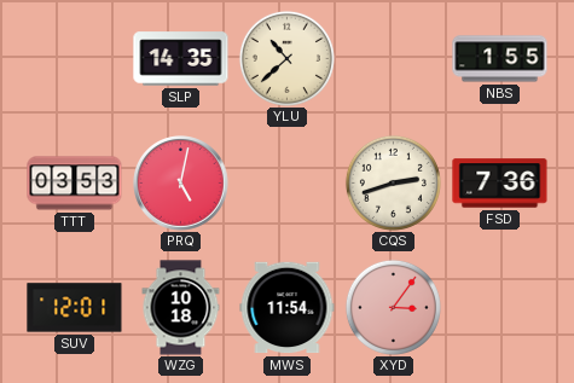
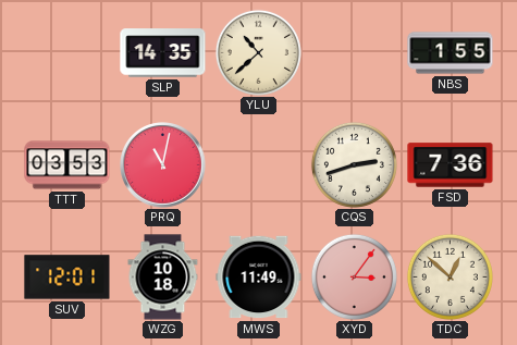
PRQ: 5:02 -> 11:02 (163, 165)
MWS: 11:54 -> 11:49 (259, 278)
TDC: none -> 12:52 (450, 276)
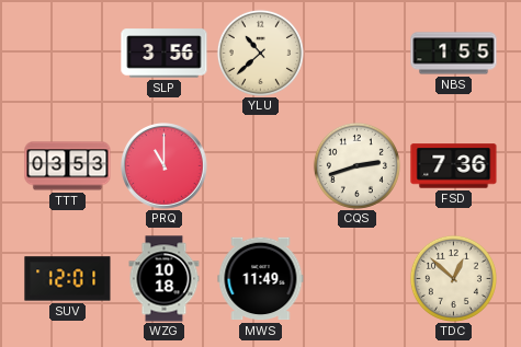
SLP: 14:35 -> 3:56 (165, 54)
PRQ: 11:02 -> 11:00 (165, 166)
XYD: 3:06 -> none (354, 276)
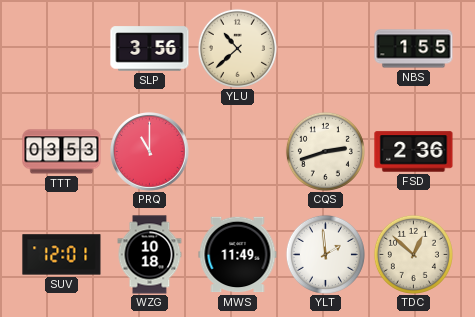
FSD: 7:36 -> 2:36 (414, 152)
YLT: none -> 1:59 (325, 254)
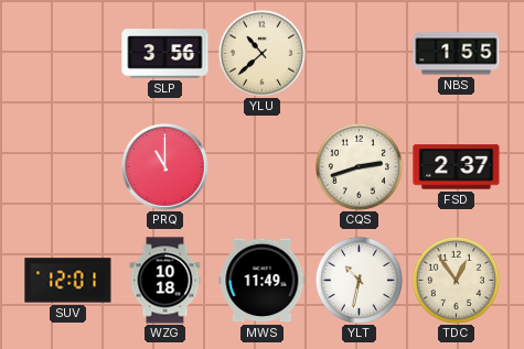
TTT: 03:53 -> none (62, 152)
FSD: 2:36 -> 2:37 (457, 167)
YLT: 1:59 -> 10:32 (359, 280)
TDC: 12:52 -> 12:54 (456, 280)
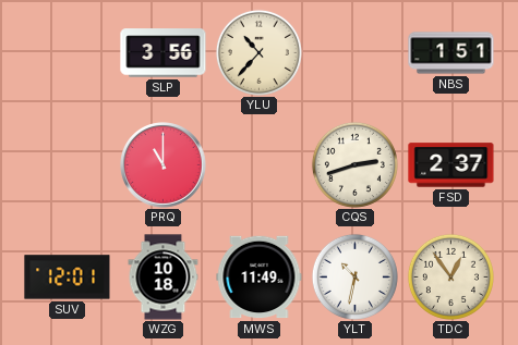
YLU: 10:38 -> 10:37 (258, 52)
NBS: 1:55 -> 1:51 (451, 53)
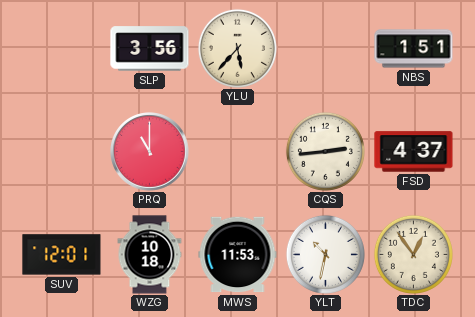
YLU: 10:37 -> 5:37 (237, 48)
CQS: 2:42 -> 2:44 (325, 151)
FSD: 2:37 -> 4:37 (414, 152)
MWS: 11:49 -> 11:53 (238, 255)
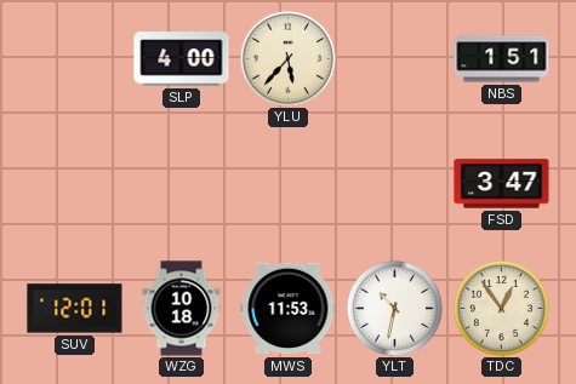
SLP: 3:56 -> 4:00 (182, 59)
PRQ: 11:00 -> none (150, 152)
CQS: 2:44 -> none (325, 151)
FSD: 4:37 -> 3:47 (502, 184)
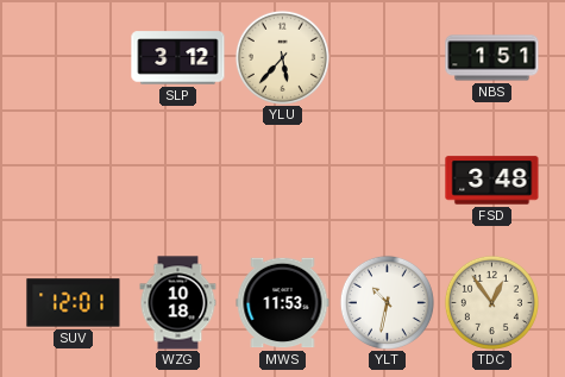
SLP: 4:00 -> 3:12 (178, 58)
FSD: 3:47 -> 3:48 (492, 181)
